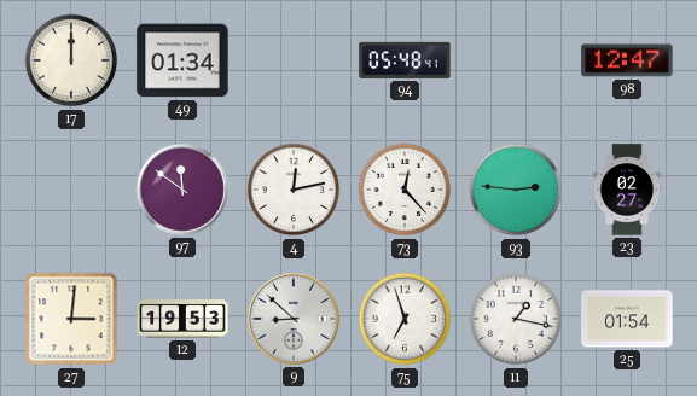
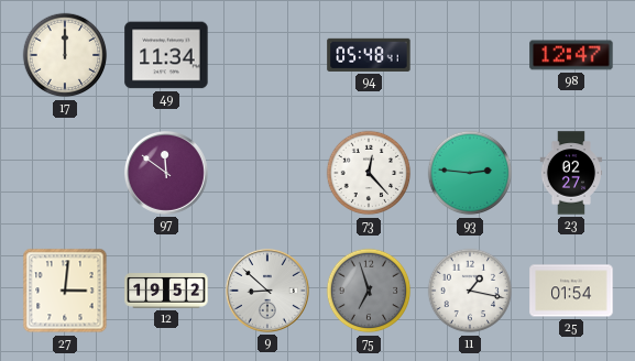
49: 01:34 -> 11:34 (166, 55)
4: 12:13 -> none (294, 190)
12: 19:53 -> 19:52 (166, 291)
75 dial: white -> grey (369, 291)
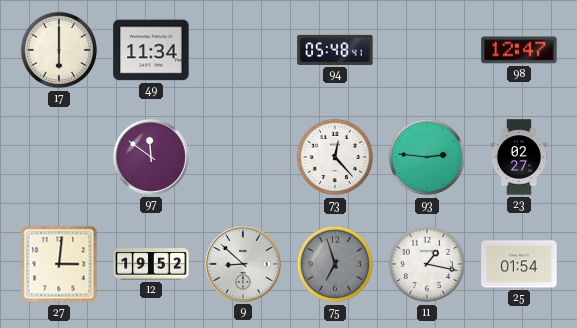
17: 12:00 -> 6:00 (59, 50)
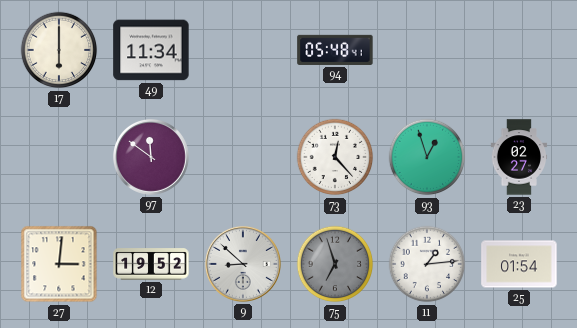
98: 12:47 -> none (519, 50)
93: 2:46 -> 12:57 (427, 157)
11: 1:17 -> 1:14 (427, 264)
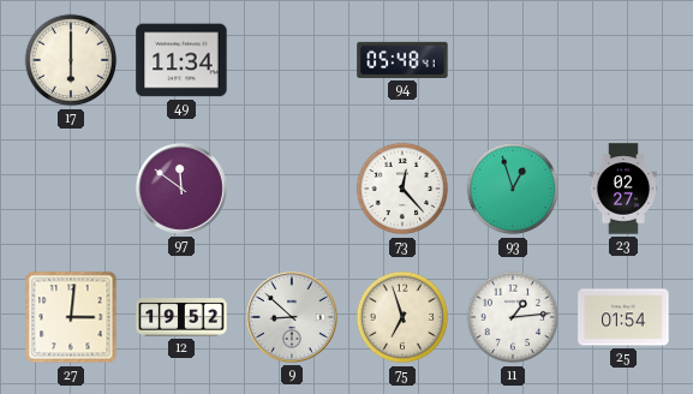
75 dial: grey -> cream (402, 317)
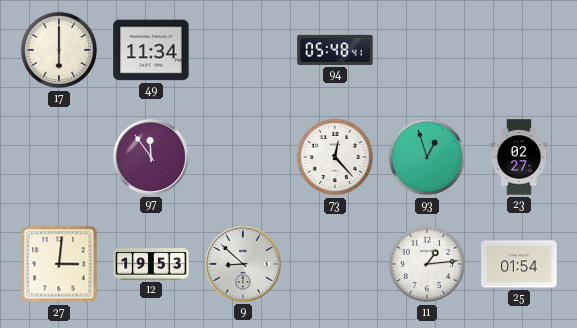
97: 11:51 -> 11:54 (151, 157)
12: 19:52 -> 19:53 (151, 264)
75: 6:57 -> none (402, 317)
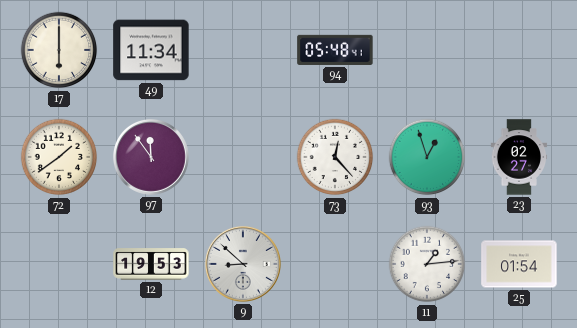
72: none -> 1:39 (59, 157)
27: 3:01 -> none (59, 264)
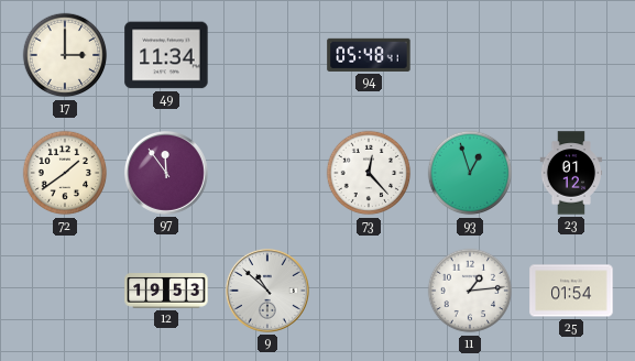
17: 6:00 -> 3:00 (65, 55)
23: 02:27 -> 01:12 (571, 173)
9: 8:52 -> 10:52 (267, 291)
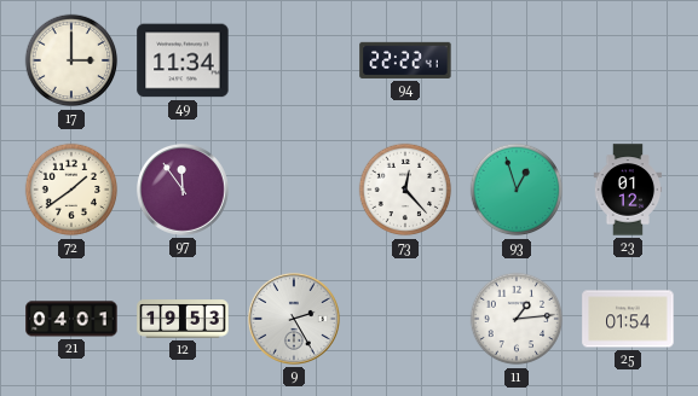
94: 05:48 -> 22:22 (405, 60)
21: none -> 04:01 (71, 319)
9: 10:52 -> 2:25 (294, 319)
